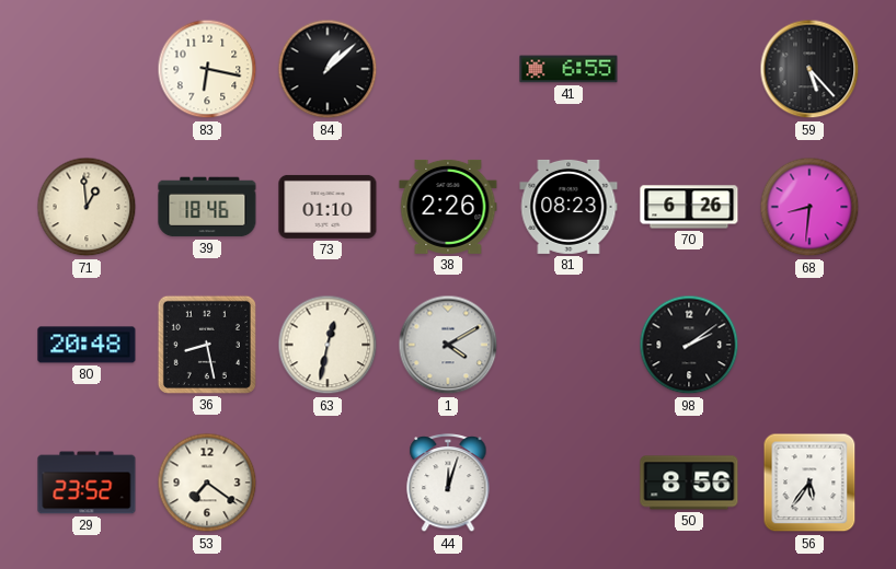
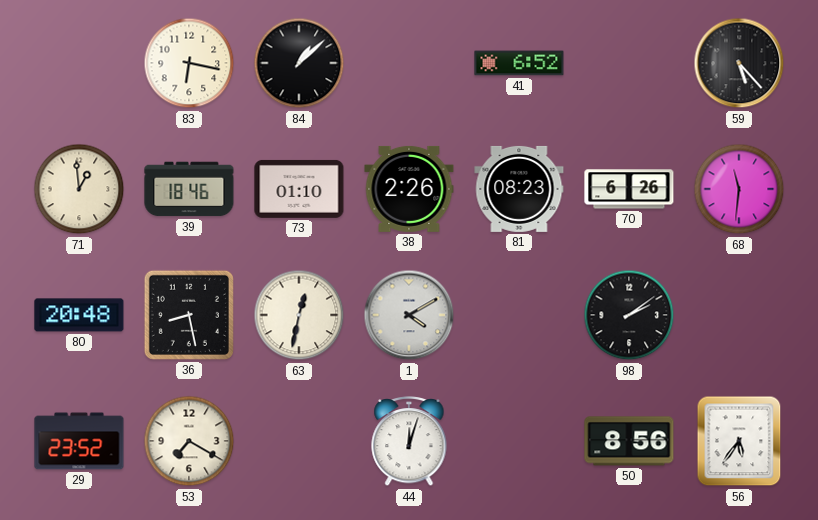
41: 6:55 -> 6:52 (519, 63)
68: 8:31 -> 11:31 (739, 189)
53: 7:21 -> 7:20 (189, 441)
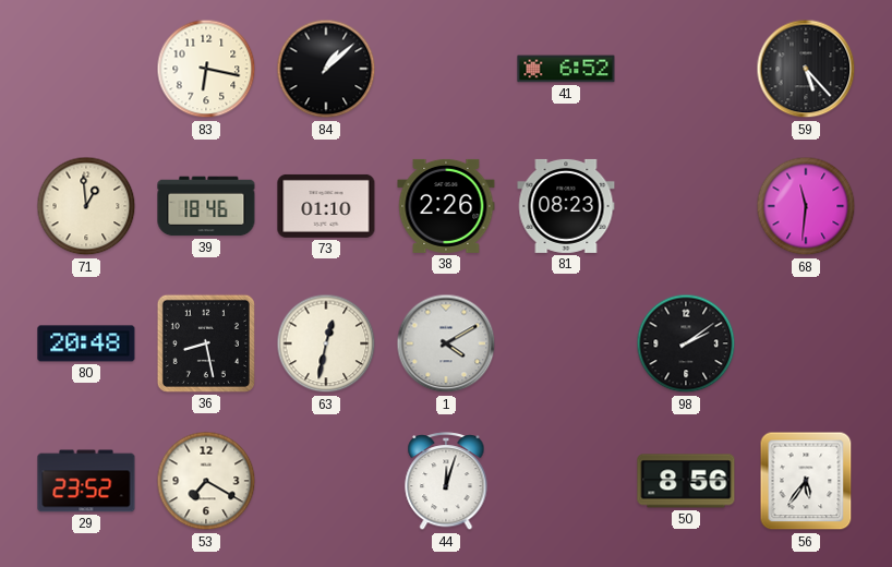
70: 6:26 -> none (629, 189)
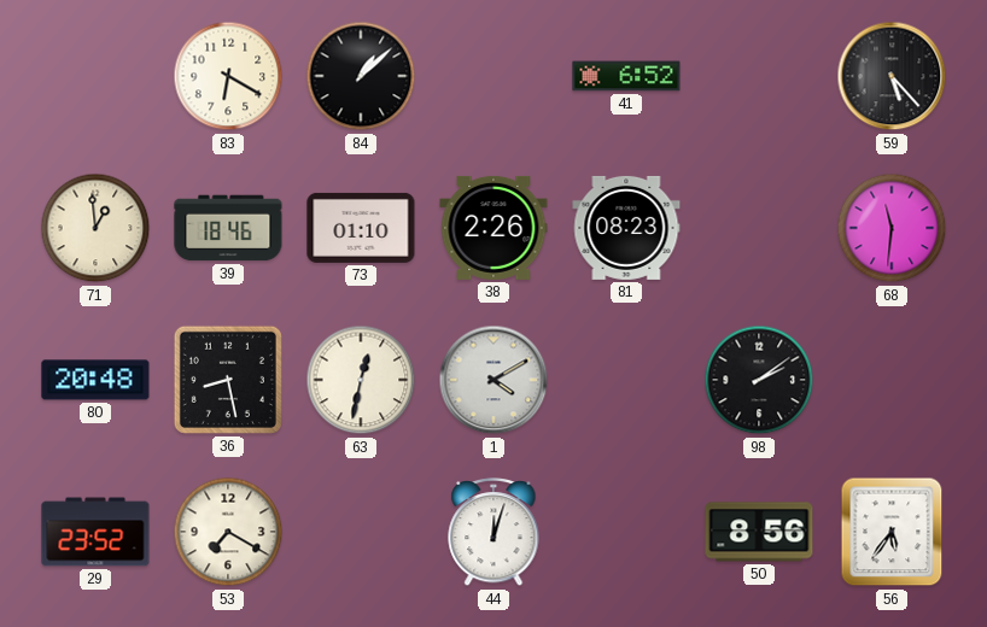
83: 6:17 -> 6:20 (228, 76)
